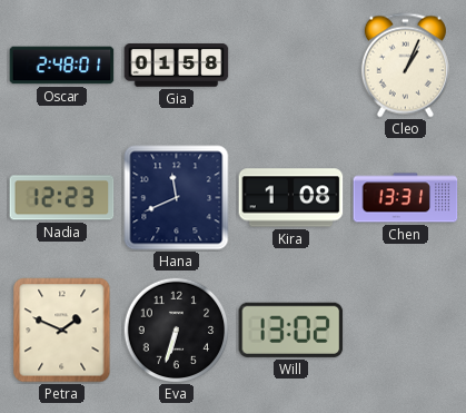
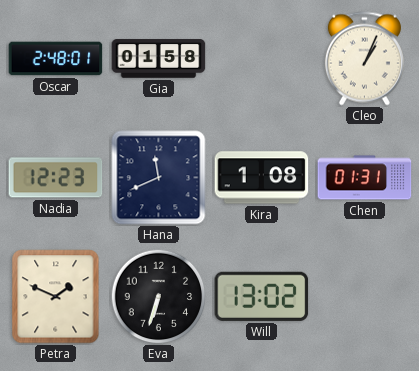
Chen: 13:31 -> 01:31 (365, 178)
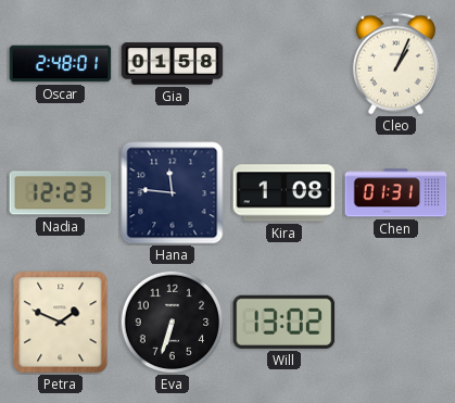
Hana: 11:41 -> 11:46 (173, 193)
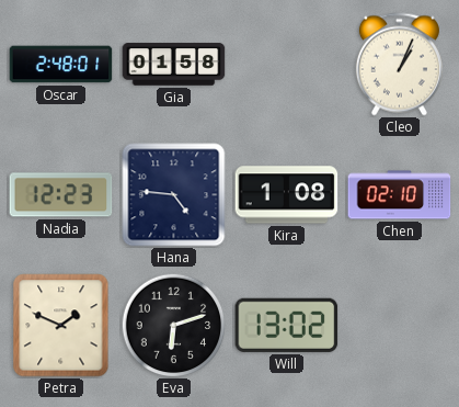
Hana: 11:46 -> 4:46 (174, 195)
Chen: 01:31 -> 02:10 (400, 195)
Eva: 6:33 -> 6:12 (173, 325)
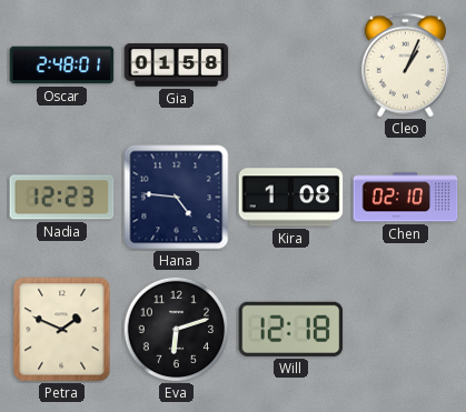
Will: 13:02 -> 12:18 (291, 329)
